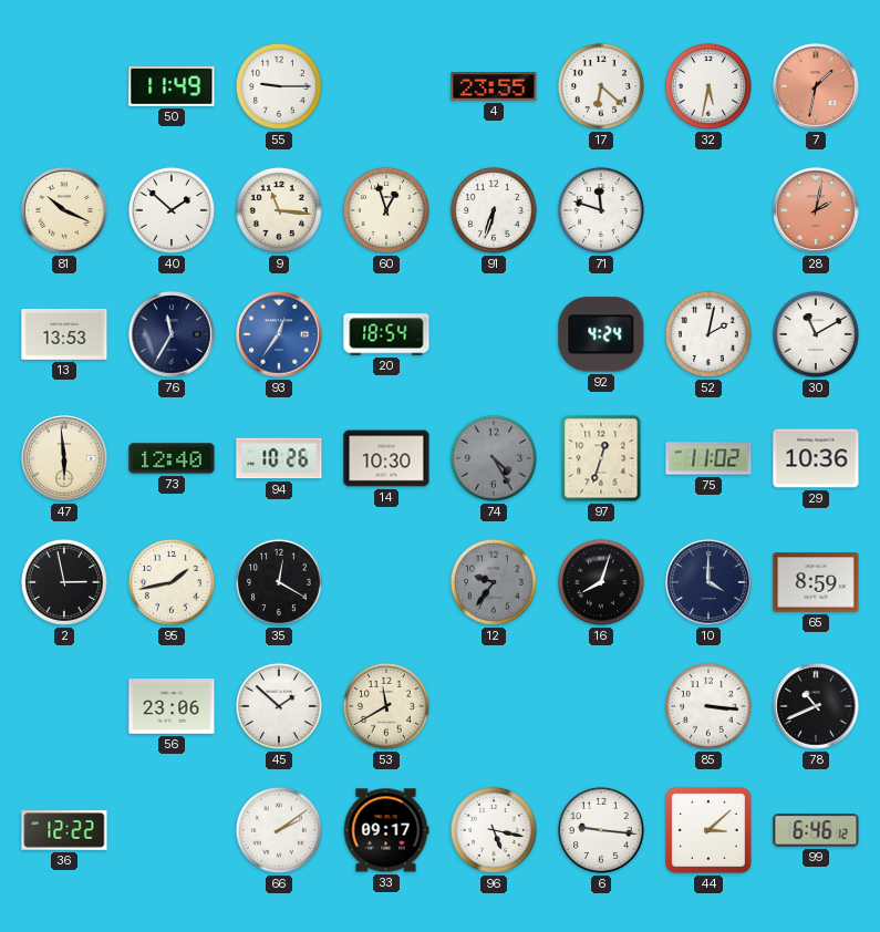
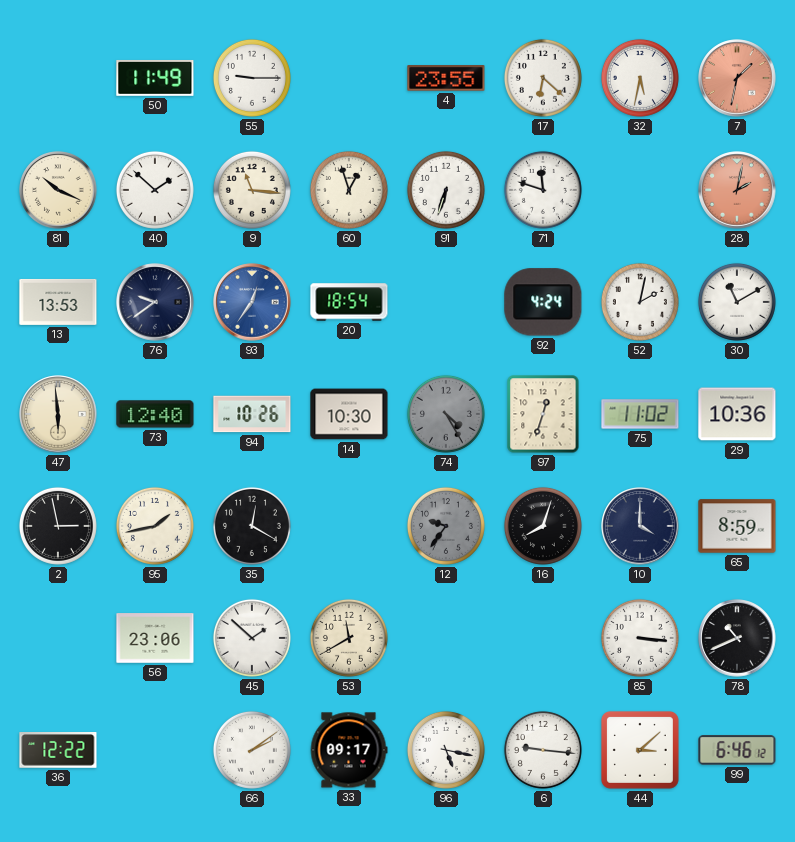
76: 11:35 -> 9:39 (155, 302)
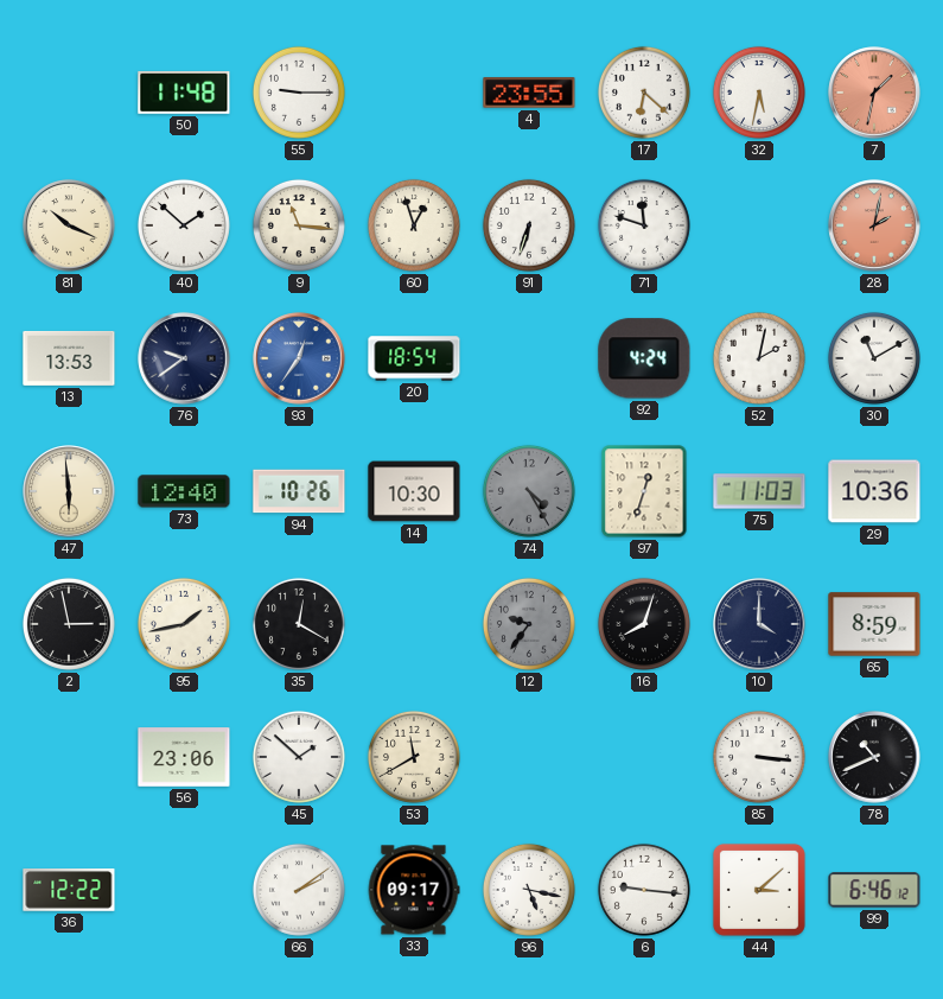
50: 11:49 -> 11:48 (184, 93)
75: 11:02 -> 11:03 (759, 491)
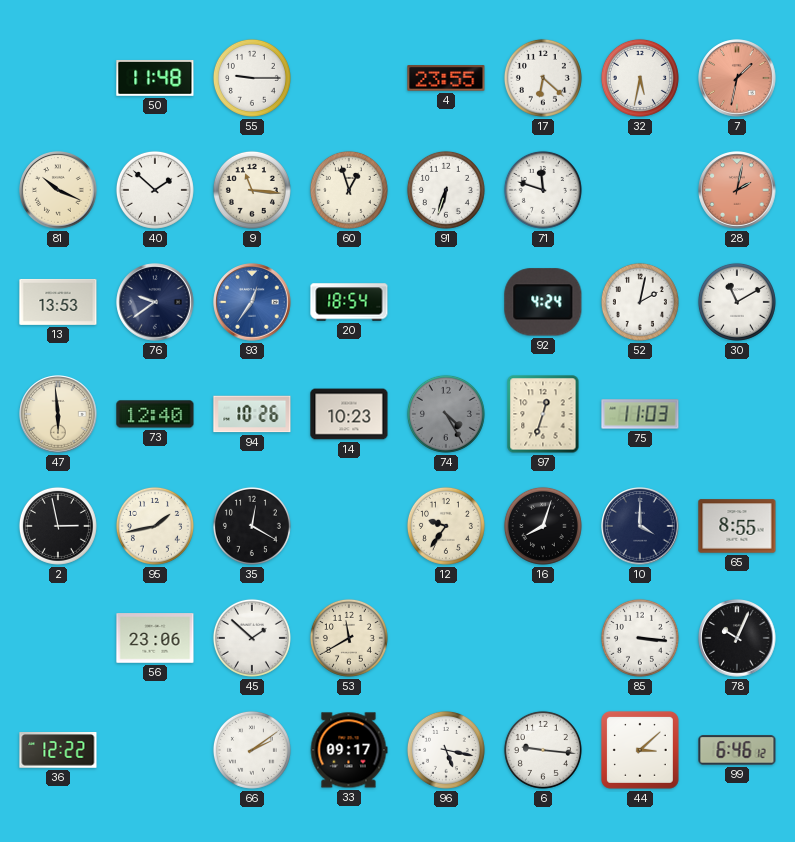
14: 10:30 -> 10:23 (349, 414)
29: 10:36 -> none (874, 491)
12 dial: grey -> cream (446, 526)
65: 8:59 -> 8:55 (737, 526)
78: 10:41 -> 10:04 (737, 638)
